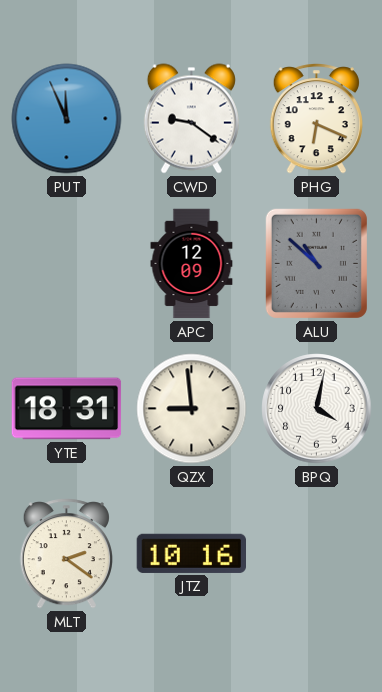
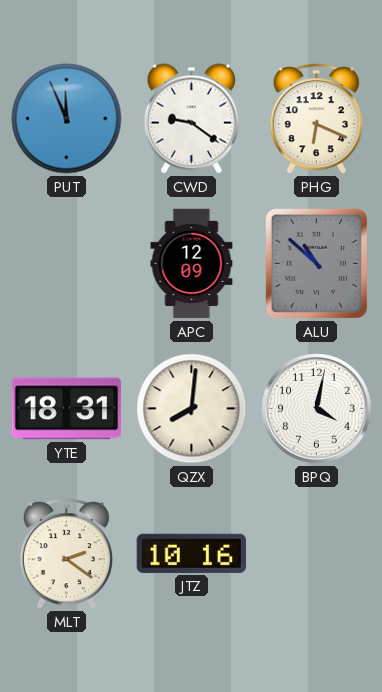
QZX: 8:59 -> 8:01 (192, 409)
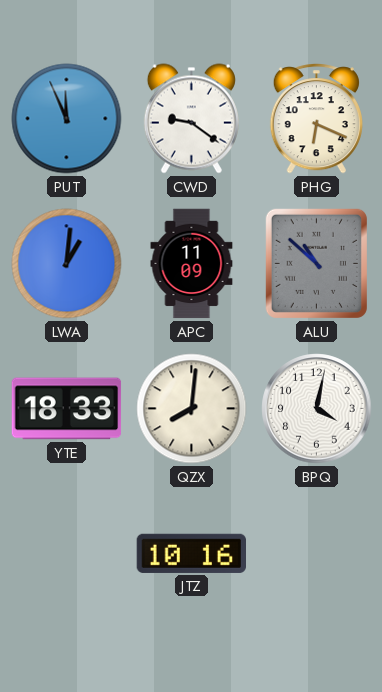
LWA: none -> 1:01 (67, 264)
APC: 12:09 -> 11:09 (192, 264)
YTE: 18:31 -> 18:33 (67, 409)
MLT: 2:21 -> none (66, 554)
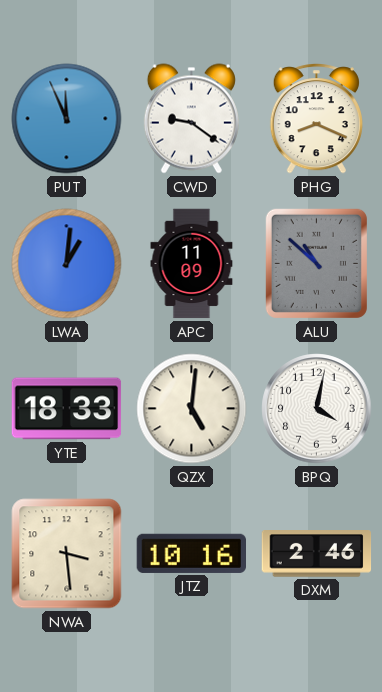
PHG: 6:19 -> 8:19 (316, 119)
QZX: 8:01 -> 5:01 (192, 409)
NWA: none -> 3:29 (67, 554)
DXM: none -> 2:46 (317, 554)
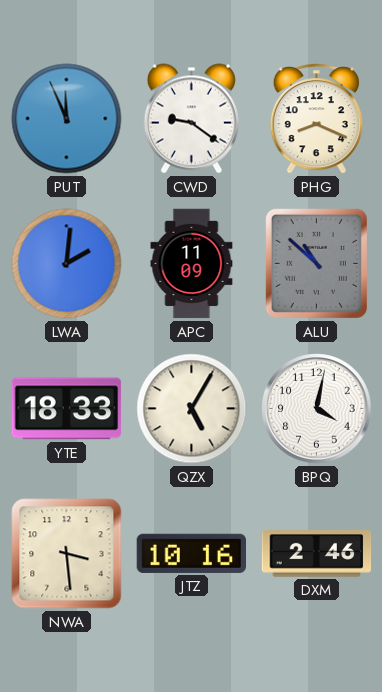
LWA: 1:01 -> 2:01 (67, 264)
QZX: 5:01 -> 5:05 (192, 409)
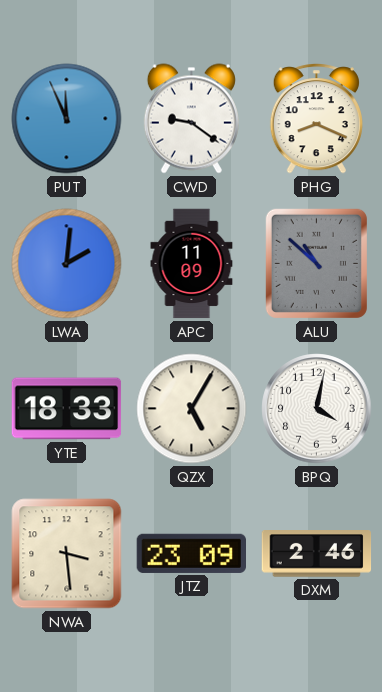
JTZ: 10:16 -> 23:09 (191, 553)
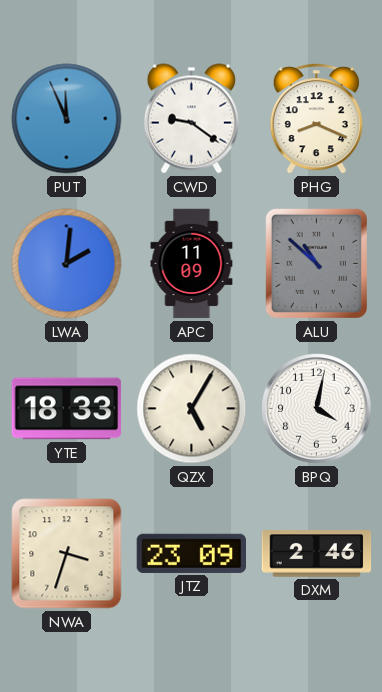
NWA: 3:29 -> 3:33 (67, 554)
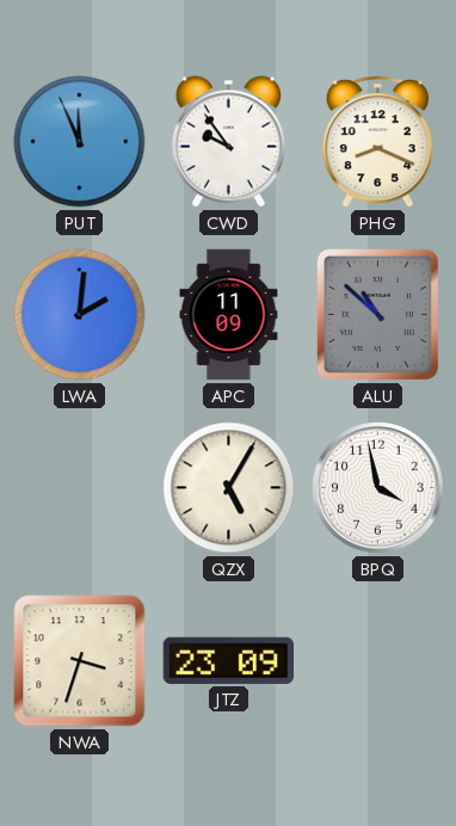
CWD: 9:21 -> 9:54 (228, 142)
YTE: 18:33 -> none (67, 409)
BPQ: 4:02 -> 3:58 (378, 488)
DXM: 2:46 -> none (317, 554)
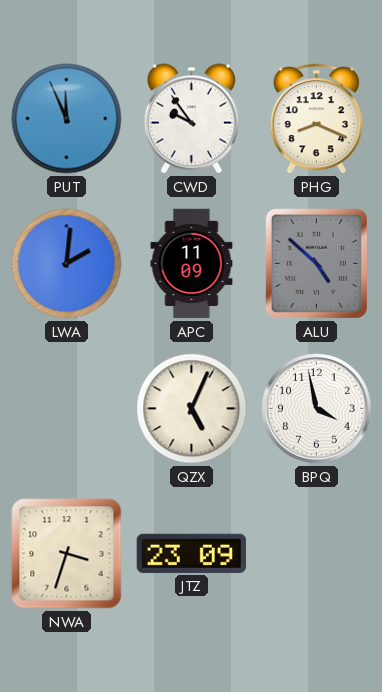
ALU: 10:52 -> 4:52 (316, 263)
QZX: 5:05 -> 5:04 (192, 409)
